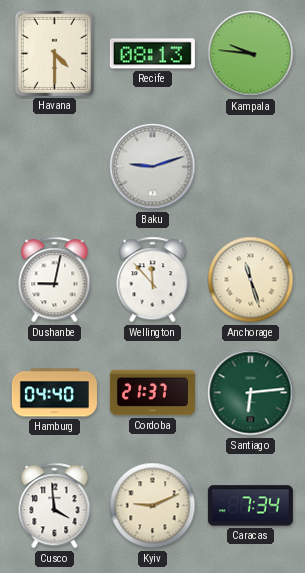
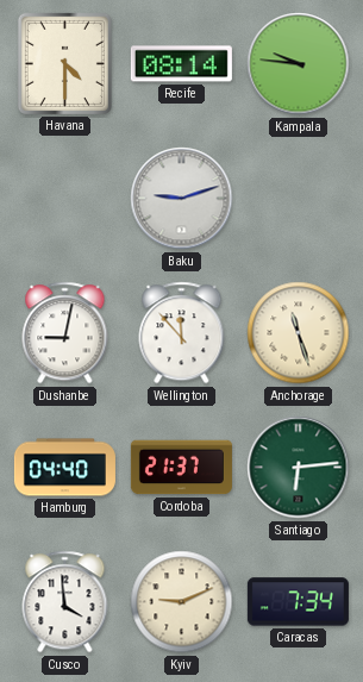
Recife: 08:13 -> 08:14 (181, 64)
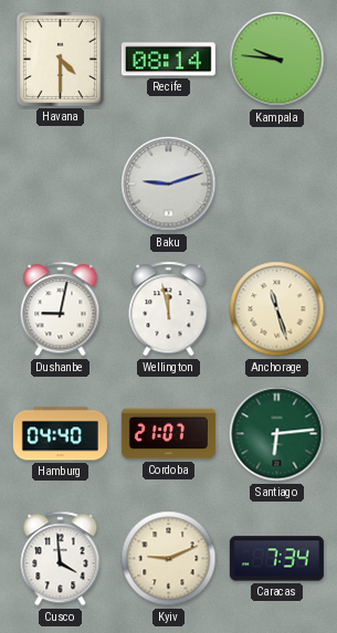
Wellington: 11:53 -> 11:58 (169, 309)
Cordoba: 21:37 -> 21:07 (168, 434)
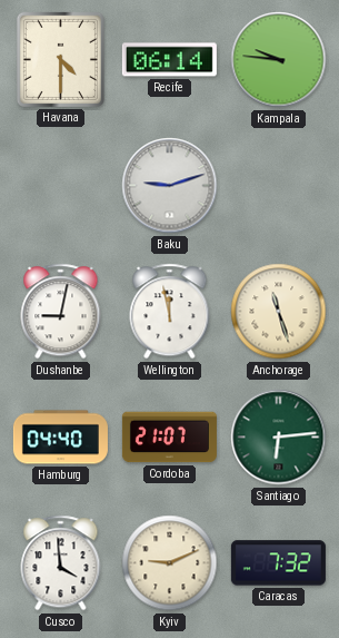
Recife: 08:14 -> 06:14 (169, 60)
Caracas: 7:34 -> 7:32 (278, 563)
